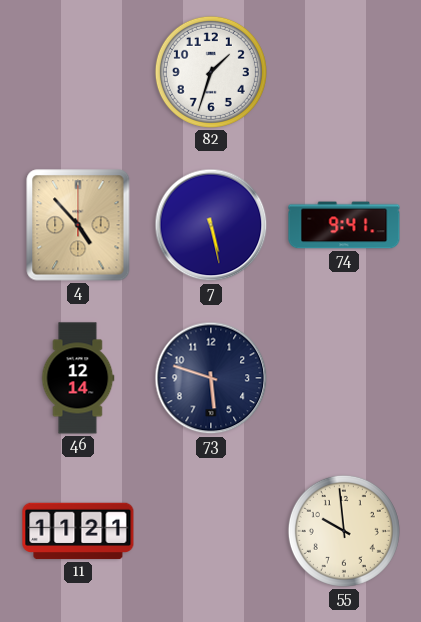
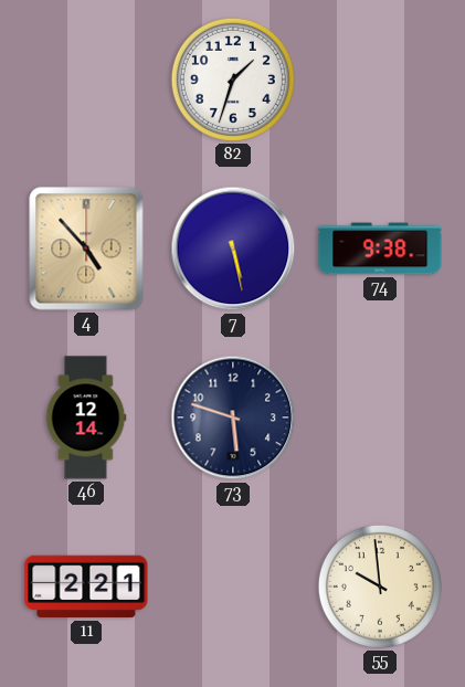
74: 9:41 -> 9:38 (380, 249)
11: 11:21 -> 2:21 (86, 586)
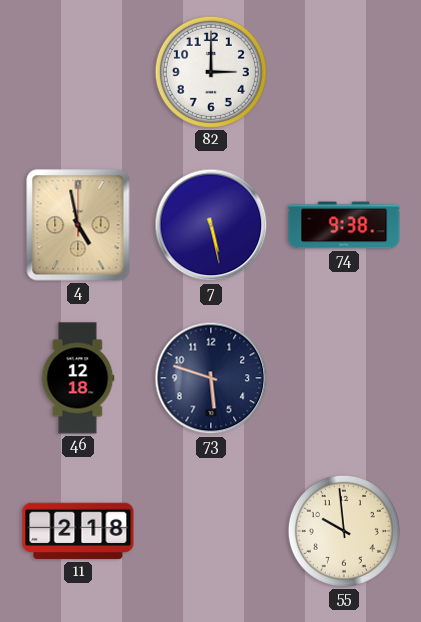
82: 1:33 -> 3:00 (211, 72)
4: 4:53 -> 4:58 (78, 225)
46: 12:14 -> 12:18 (78, 378)
11: 2:21 -> 2:18 (78, 531)
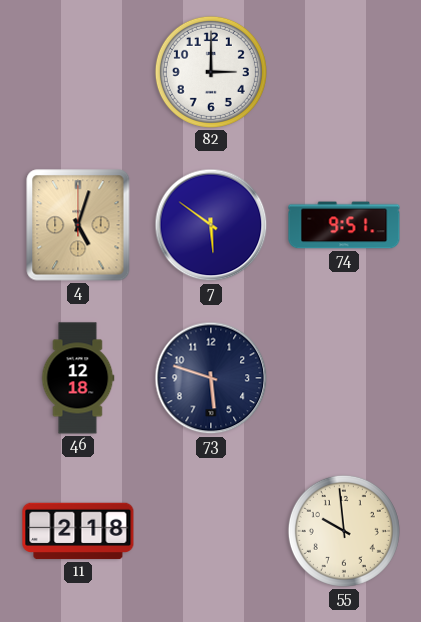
4: 4:58 -> 5:03 (78, 225)
7: 5:28 -> 5:51 (211, 225)
74: 9:38 -> 9:51 (344, 225)
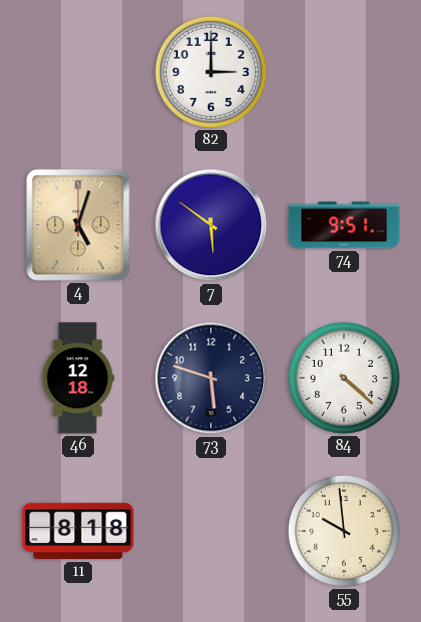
84: none -> 4:22 (344, 378)
11: 2:18 -> 8:18 (78, 531)
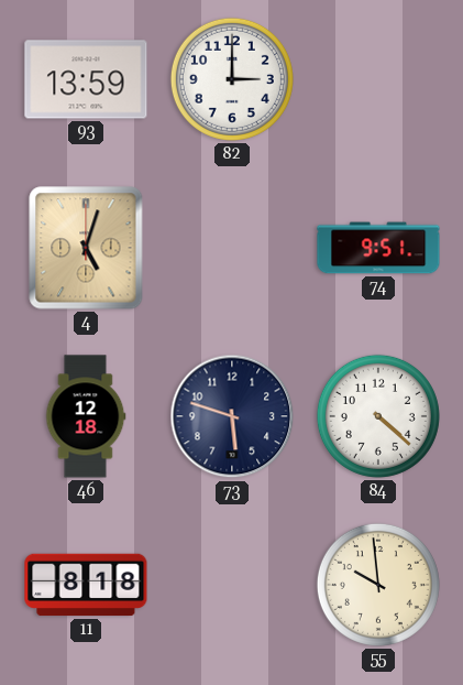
93: none -> 13:59 (86, 79)
7: 5:51 -> none (211, 225)
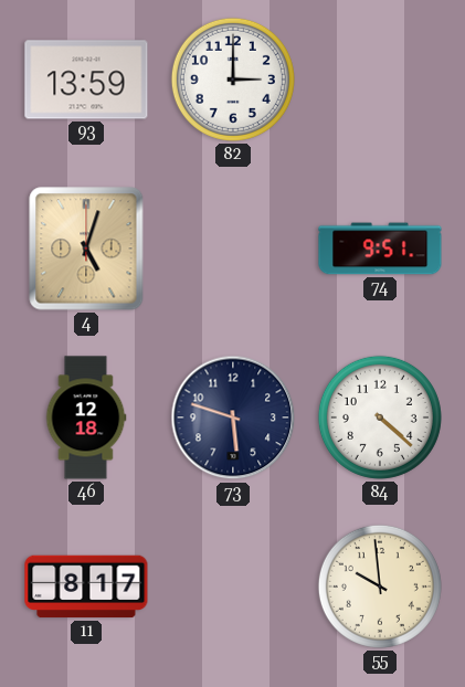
11: 8:18 -> 8:17 (86, 586)
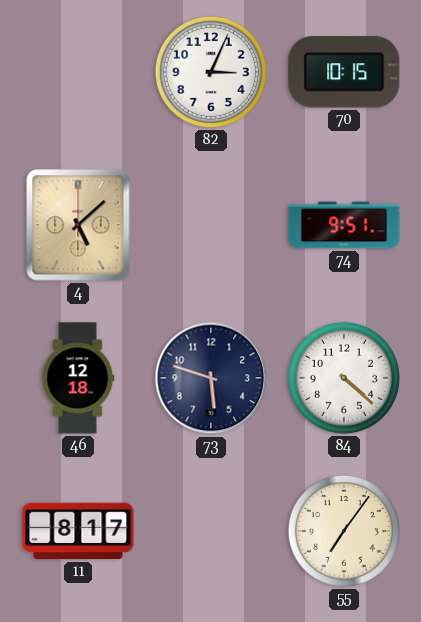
93: 13:59 -> none (86, 80)
82: 3:00 -> 3:04 (211, 72)
70: none -> 10:15 (344, 72)
4: 5:03 -> 5:08 (78, 225)
55: 9:59 -> 7:06 (344, 531)
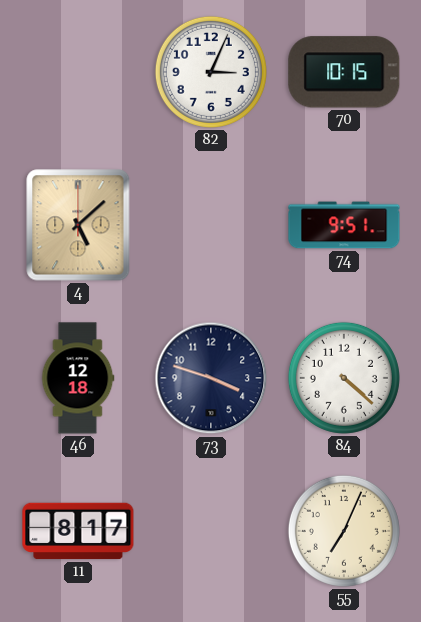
73: 5:48 -> 3:48 (211, 378)
55: 7:06 -> 7:04 (344, 531)
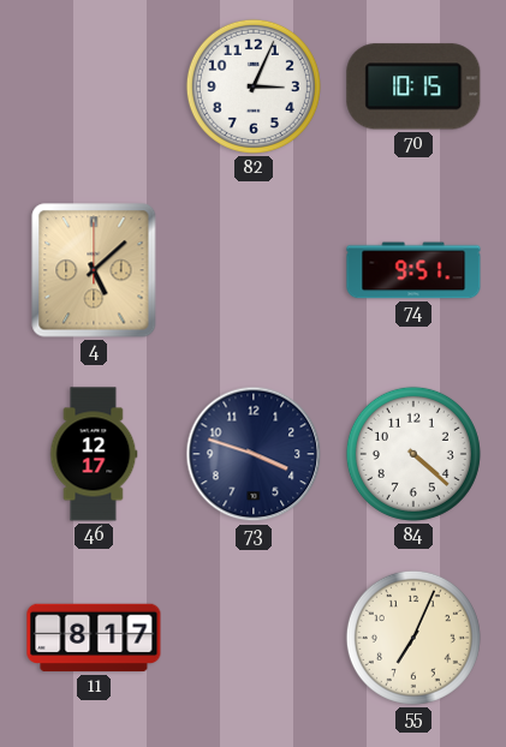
46: 12:18 -> 12:17 (94, 454)
